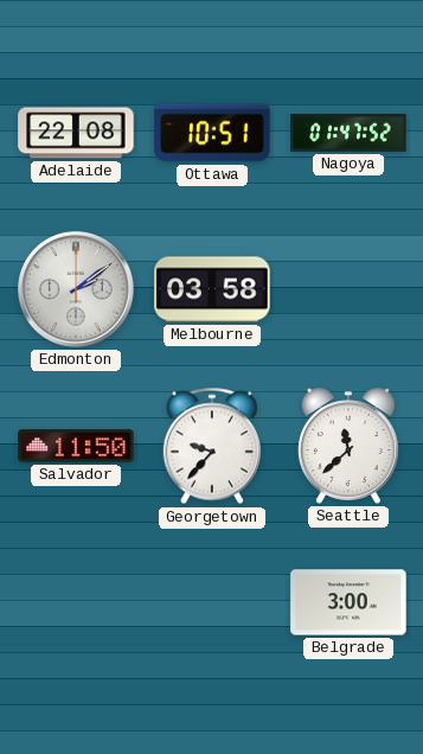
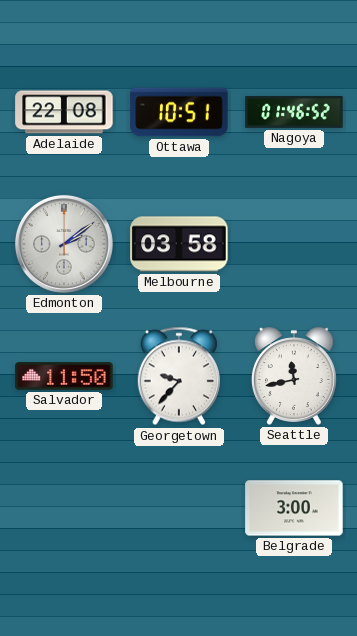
Nagoya: 01:47 -> 01:46 (294, 112)
Seattle: 11:38 -> 11:43 (294, 376)
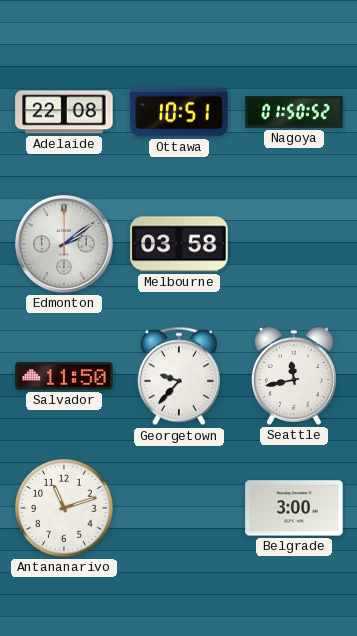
Nagoya: 01:46 -> 01:50 (294, 112)
Antananarivo: none -> 11:12 (64, 508)
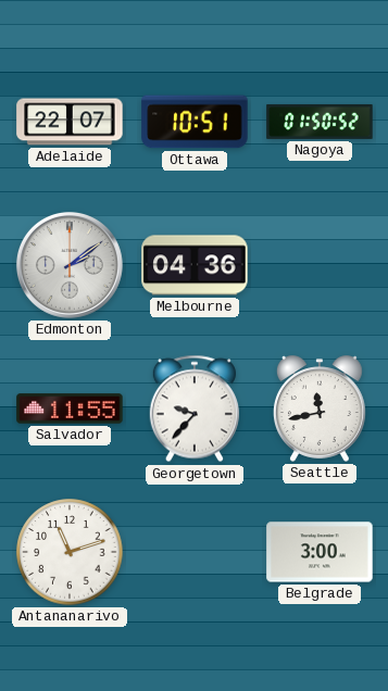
Adelaide: 22:08 -> 22:07 (70, 122)
Melbourne: 03:58 -> 04:36 (195, 265)
Salvador: 11:50 -> 11:55 (70, 409)
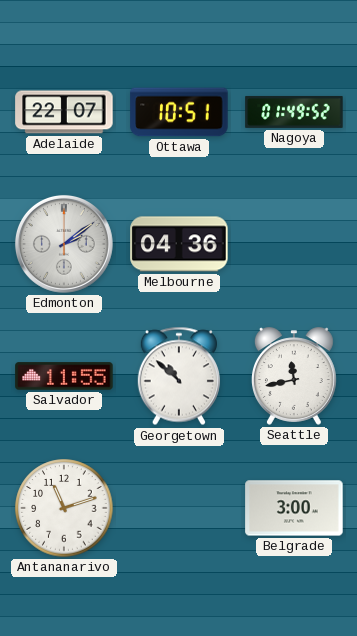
Nagoya: 01:50 -> 01:49 (294, 112)
Georgetown: 9:37 -> 10:52 (179, 376)
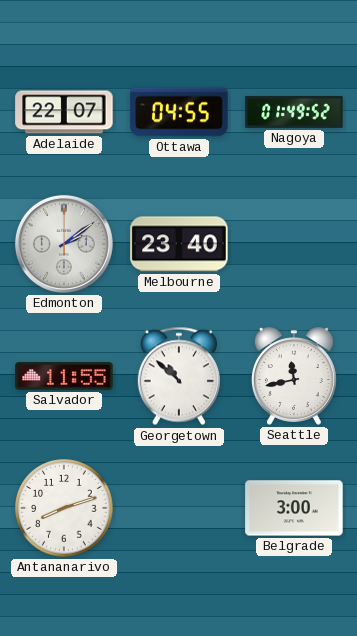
Ottawa: 10:51 -> 04:55 (179, 112)
Melbourne: 04:36 -> 23:40 (179, 244)
Antananarivo: 11:12 -> 8:12 (64, 508)
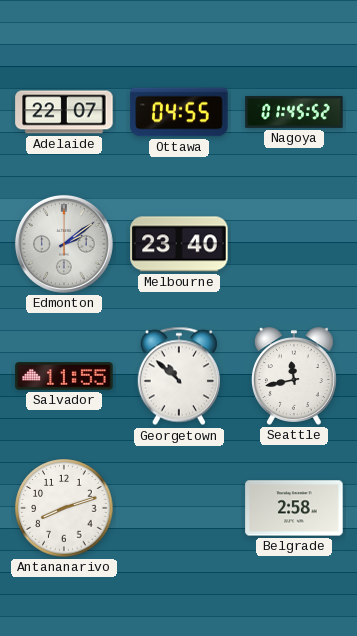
Nagoya: 01:49 -> 01:45 (294, 112)
Belgrade: 3:00 -> 2:58 (294, 508)
